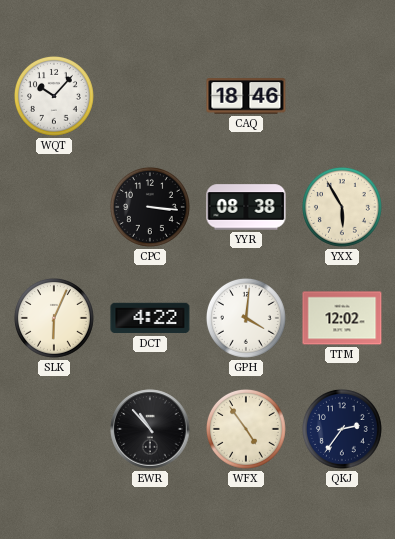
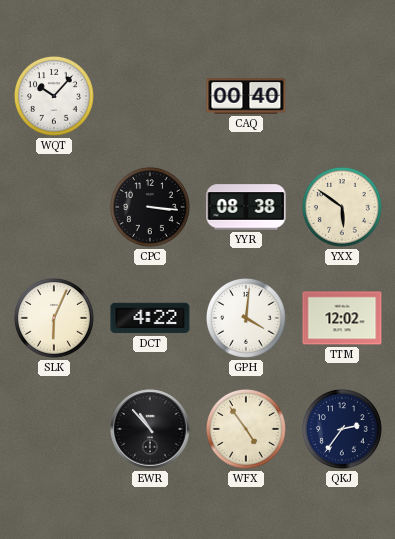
CAQ: 18:46 -> 00:40 (246, 96)
YXX: 5:55 -> 5:51 (342, 207)
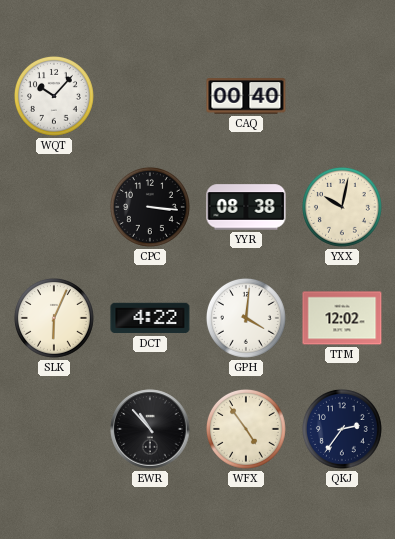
YXX: 5:51 -> 10:02 (342, 207)
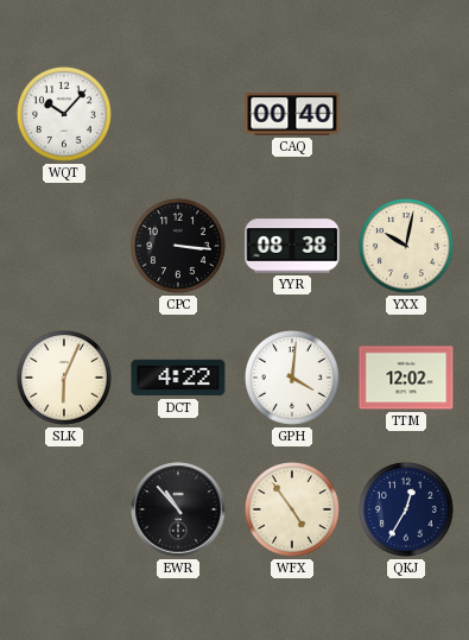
QKJ: 2:36 -> 12:35 (406, 509)
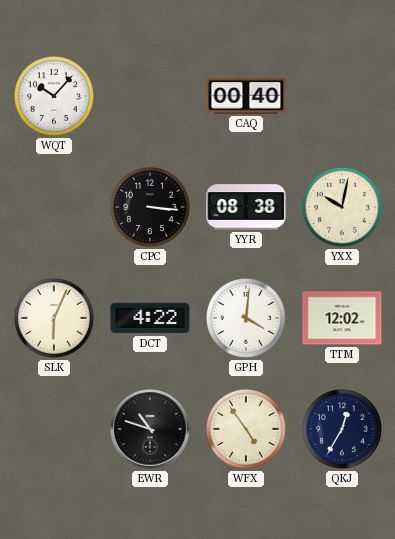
EWR: 10:53 -> 10:48 (150, 429)
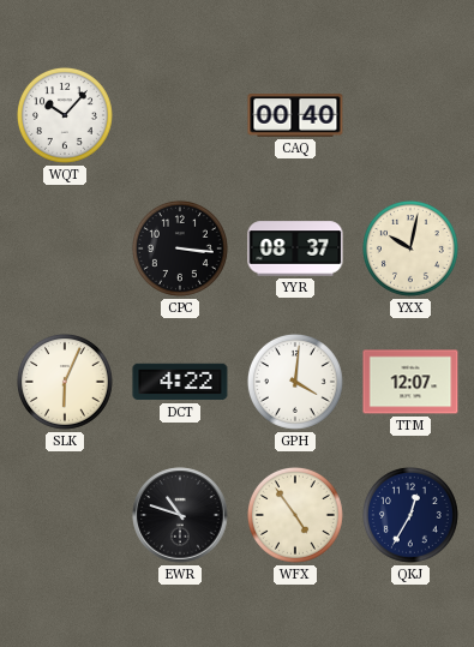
YYR: 08:38 -> 08:37 (295, 248)
TTM: 12:02 -> 12:07 (410, 382)
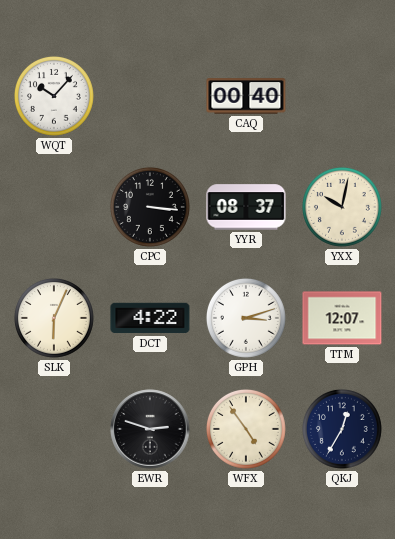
GPH: 4:01 -> 3:12 (246, 318)
EWR: 10:48 -> 2:48 (150, 429)
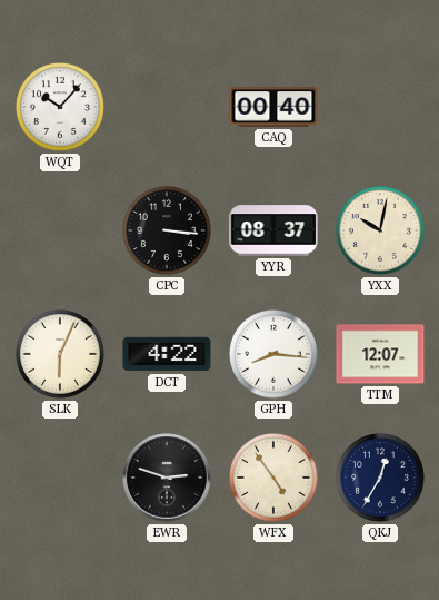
GPH: 3:12 -> 8:16 (273, 354)
